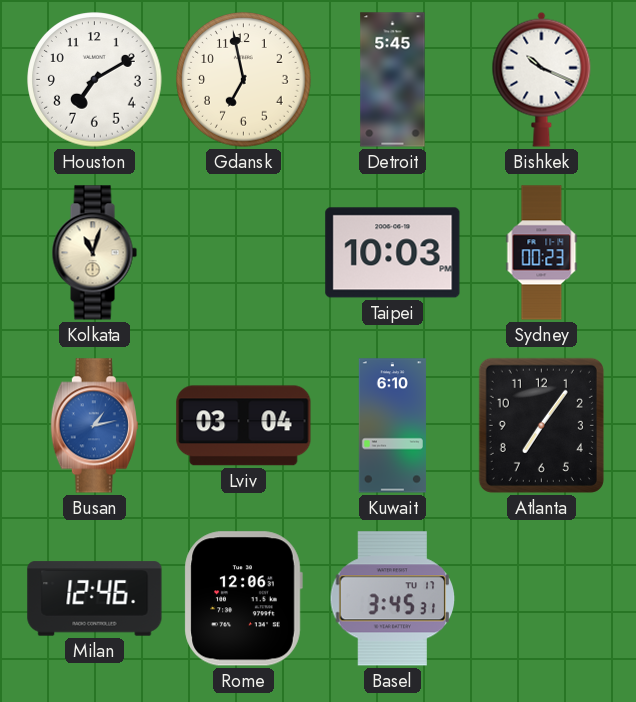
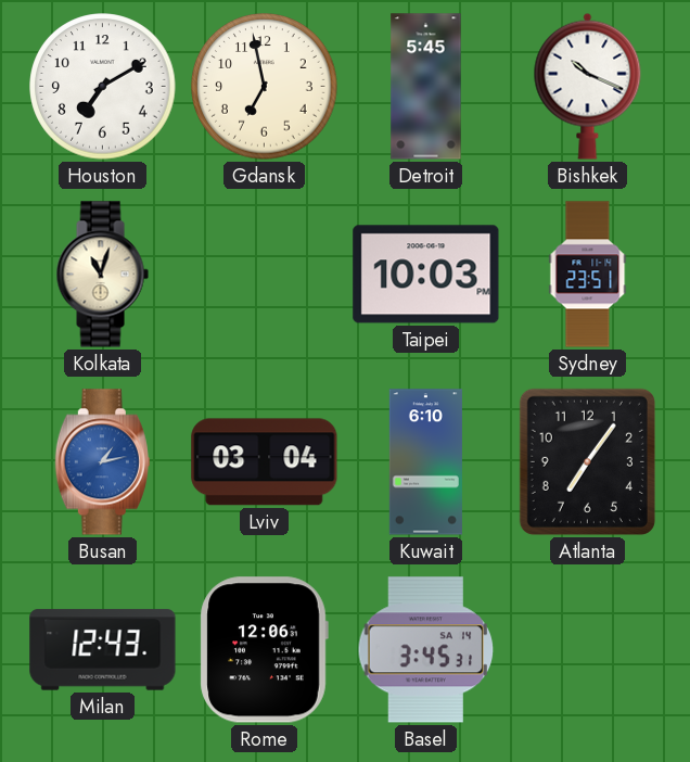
Sydney: 00:23 -> 23:51 (588, 275)
Milan: 12:46 -> 12:43 (103, 650)
Basel date: TU 17 -> SA 14 (426, 650)
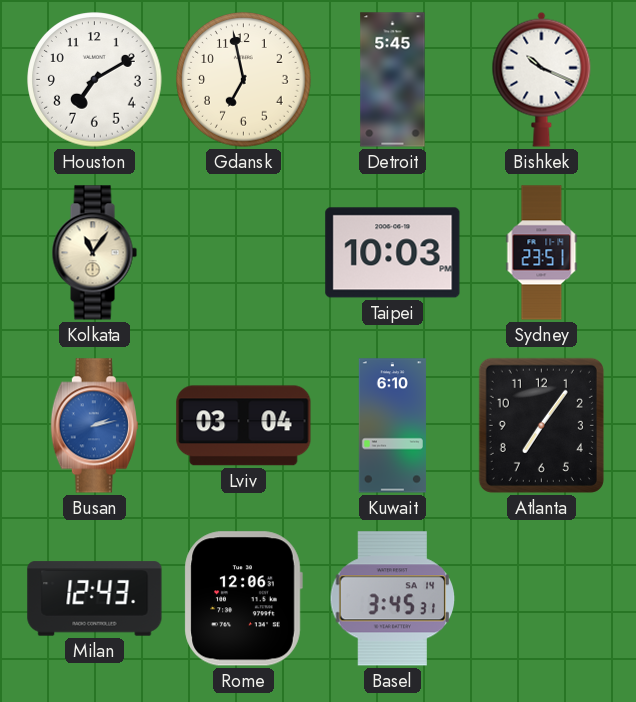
Kolkata: 11:03 -> 11:06 (94, 253)
Busan: 1:13 -> 2:13 (94, 426)
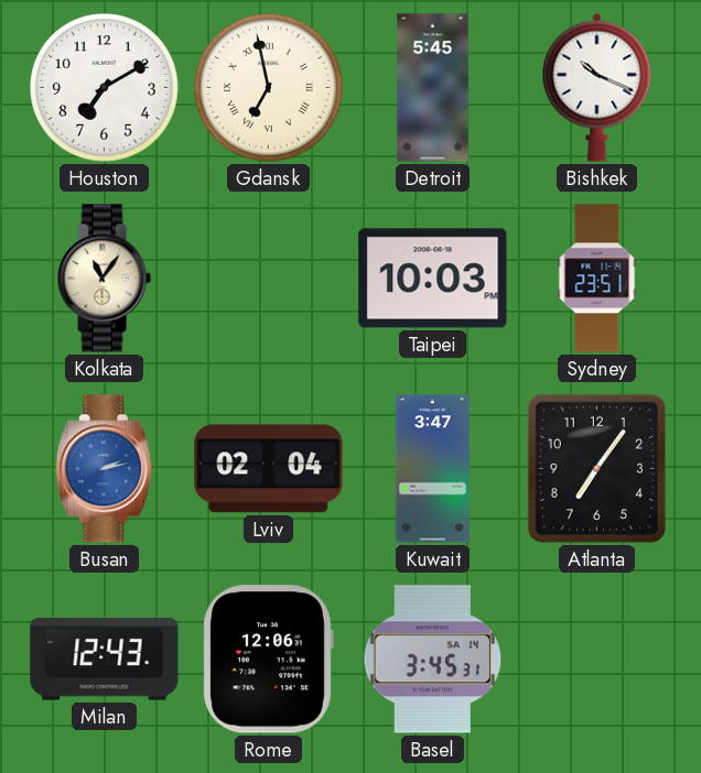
Gdansk numerals: Arabic -> Roman (269, 88)
Lviv: 03:04 -> 02:04 (269, 469)
Kuwait: 6:10 -> 3:47 (432, 469)
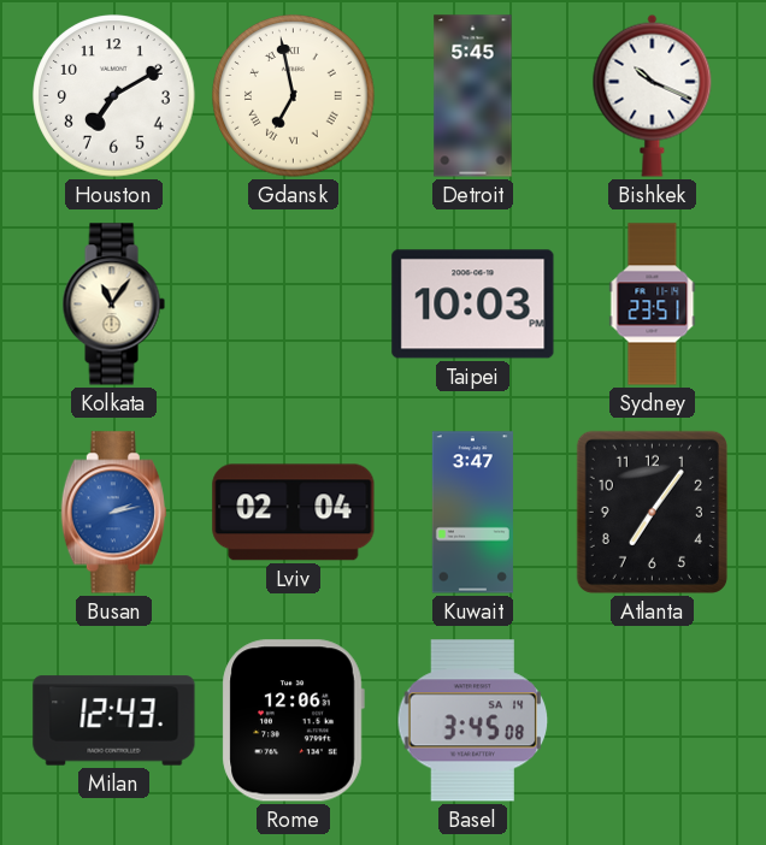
Basel: 3:45:31 -> 3:45:08 (473, 721)
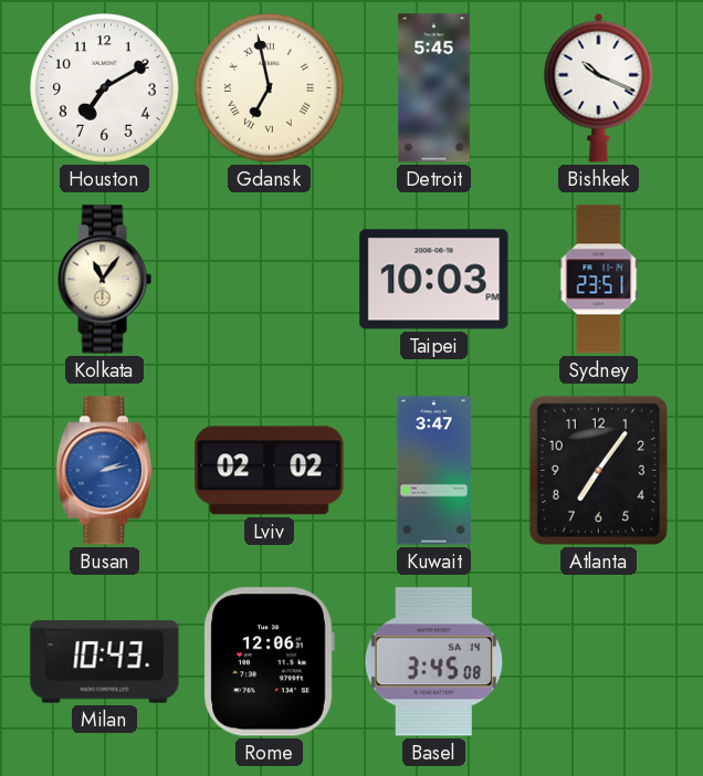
Lviv: 02:04 -> 02:02 (270, 471)
Milan: 12:43 -> 10:43 (105, 662)
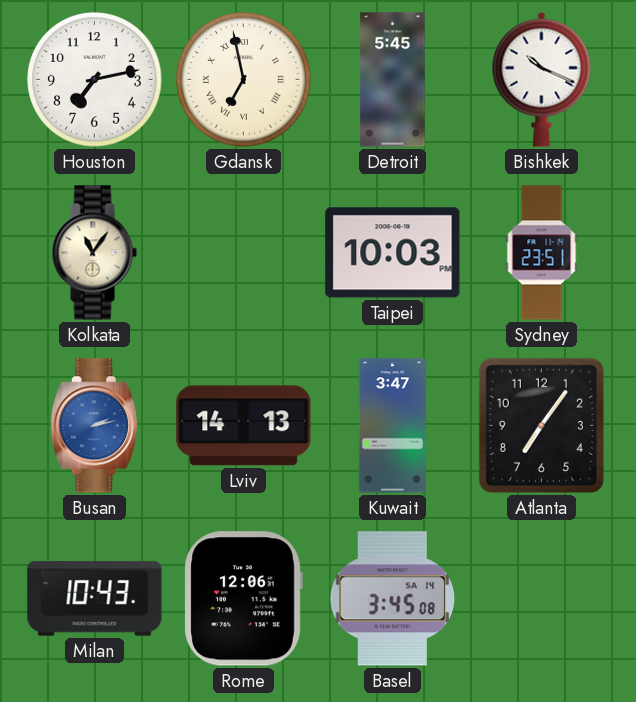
Houston: 7:10 -> 7:13 (95, 80)
Lviv: 02:02 -> 14:13 (244, 426)
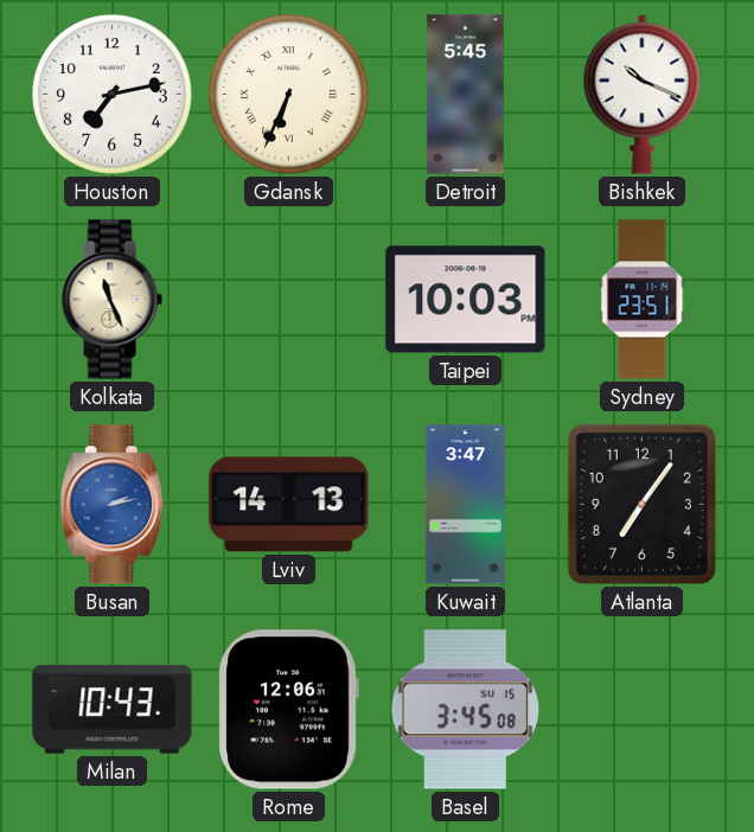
Gdansk: 6:58 -> 6:34 (289, 95)
Kolkata: 11:06 -> 11:26 (111, 300)
Basel date: SA 14 -> SU 15 (466, 710)
